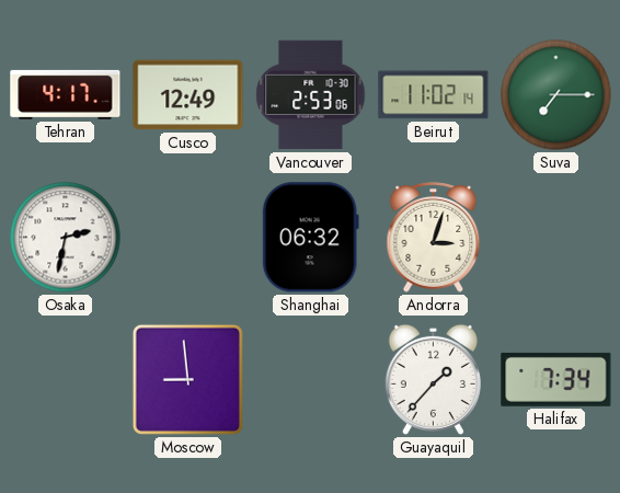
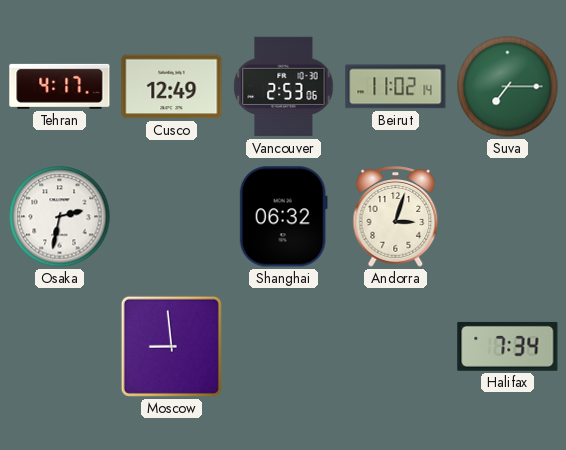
Guayaquil: 1:37 -> none (433, 379)
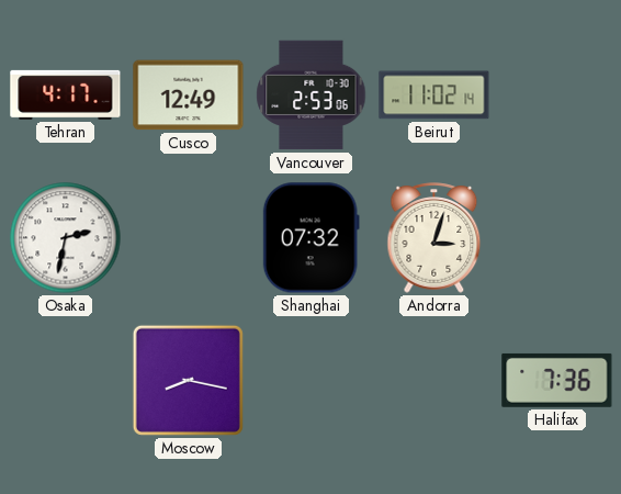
Suva: 7:15 -> none (508, 87)
Shanghai: 06:32 -> 07:32 (310, 238)
Moscow: 8:59 -> 8:17 (188, 380)
Halifax: 7:34 -> 7:36 (557, 380)
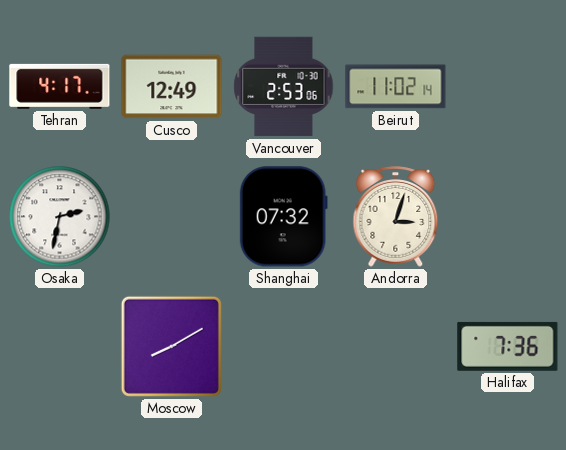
Moscow: 8:17 -> 8:10 (171, 346)
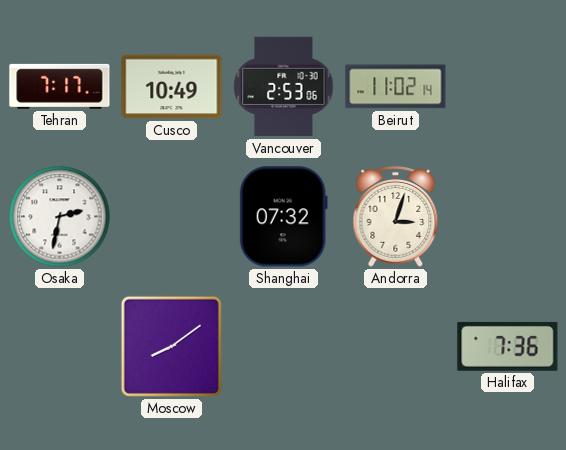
Tehran: 4:17 -> 7:17 (60, 86)
Cusco: 12:49 -> 10:49 (172, 87)
Moscow: 8:10 -> 8:09 (171, 346)
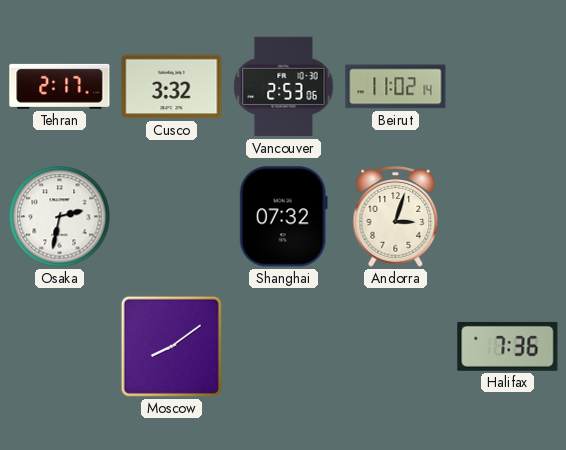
Tehran: 7:17 -> 2:17 (60, 86)
Cusco: 10:49 -> 3:32 (172, 87)
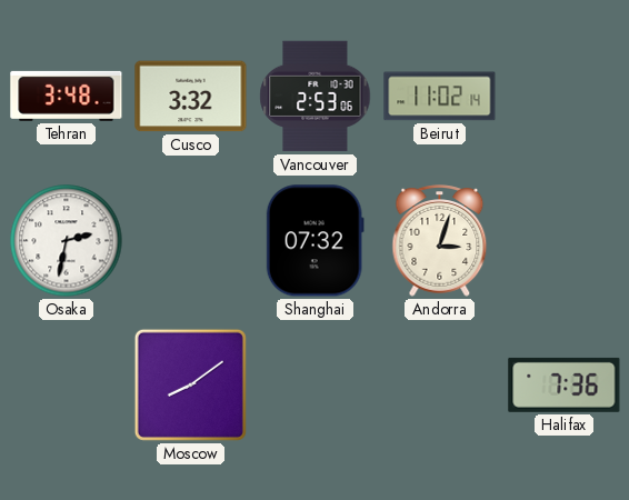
Tehran: 2:17 -> 3:48 (67, 96)
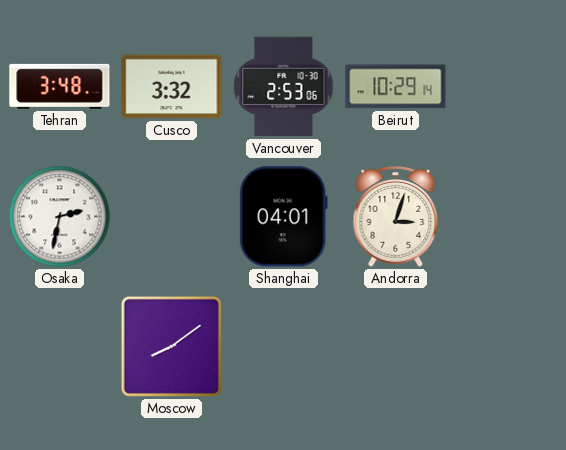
Beirut: 11:02 -> 10:29 (396, 87)
Shanghai: 07:32 -> 04:01 (283, 217)
Halifax: 7:36 -> none (565, 384)
